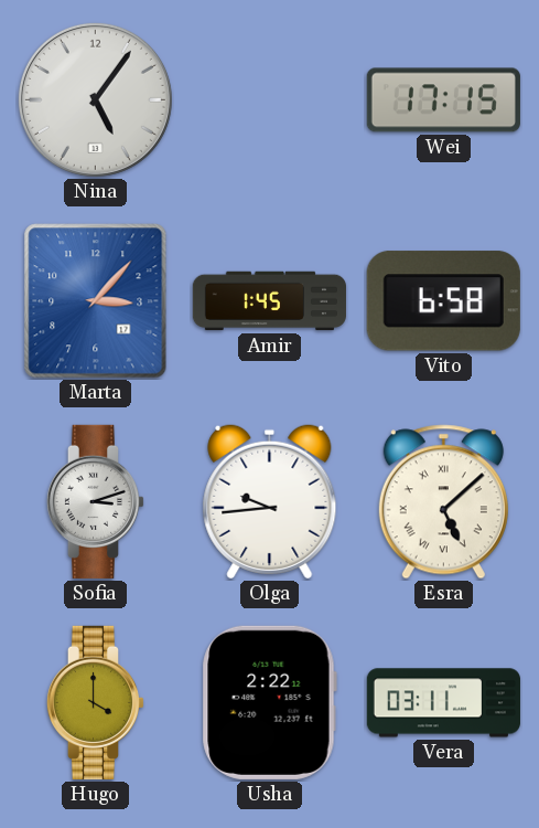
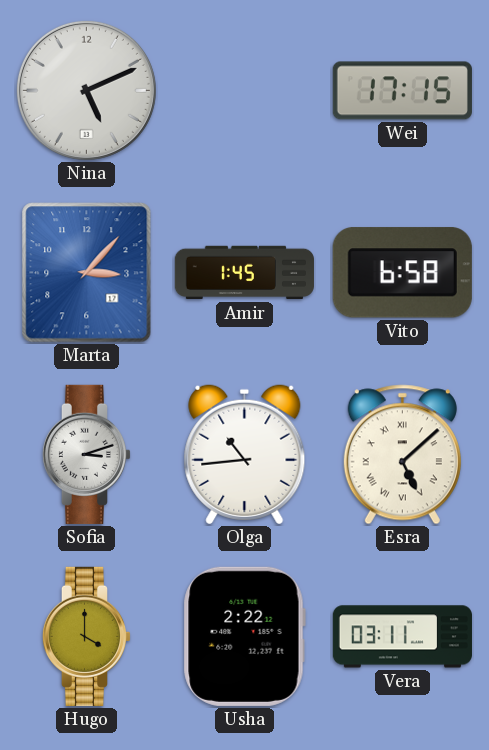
Nina: 5:06 -> 5:11 (86, 90)
Olga: 9:44 -> 10:44 (245, 455)
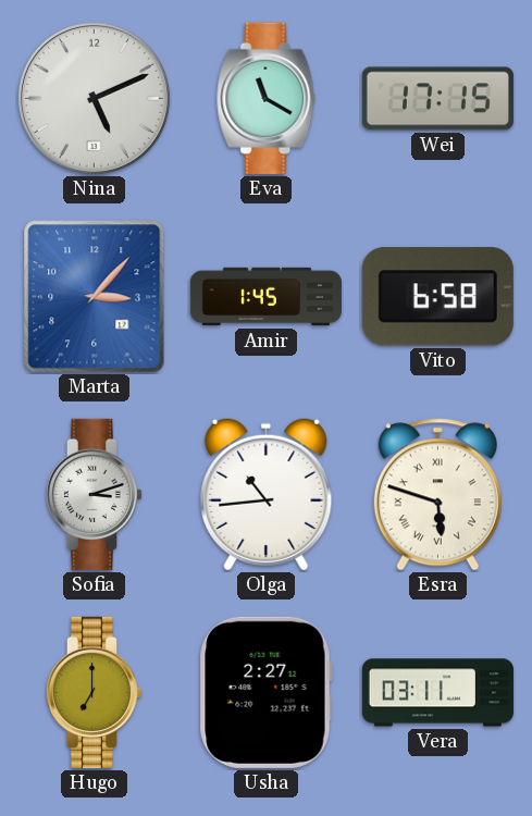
Eva: none -> 11:20 (267, 98)
Esra: 5:08 -> 5:48 (437, 495)
Hugo: 4:00 -> 7:00 (94, 692)
Usha: 2:22 -> 2:27 (265, 692)
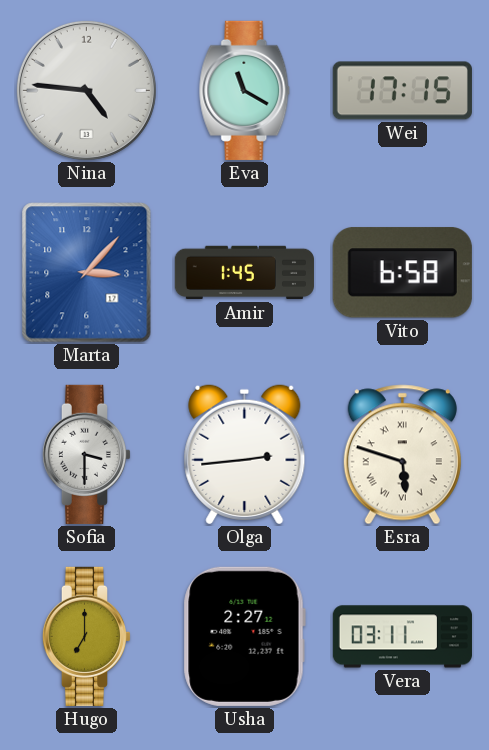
Nina: 5:11 -> 4:46 (86, 90)
Sofia: 3:12 -> 3:30 (86, 454)
Olga: 10:44 -> 2:44 (245, 455)
